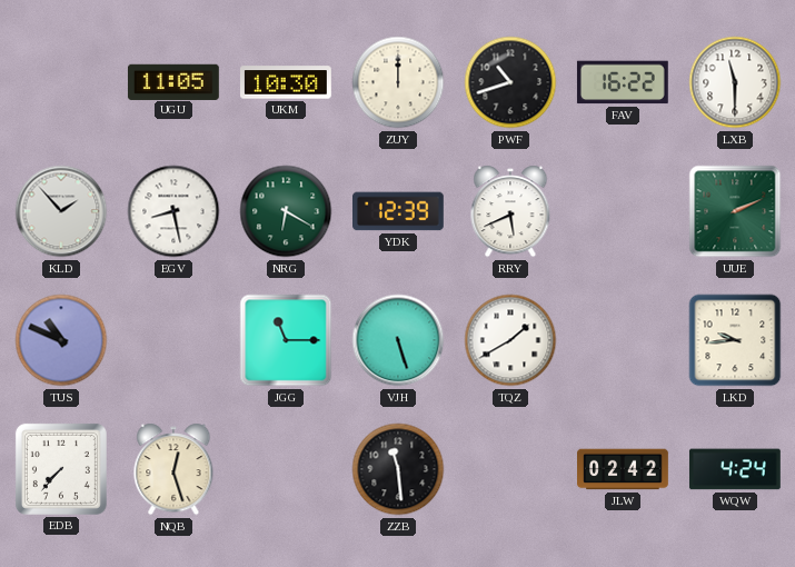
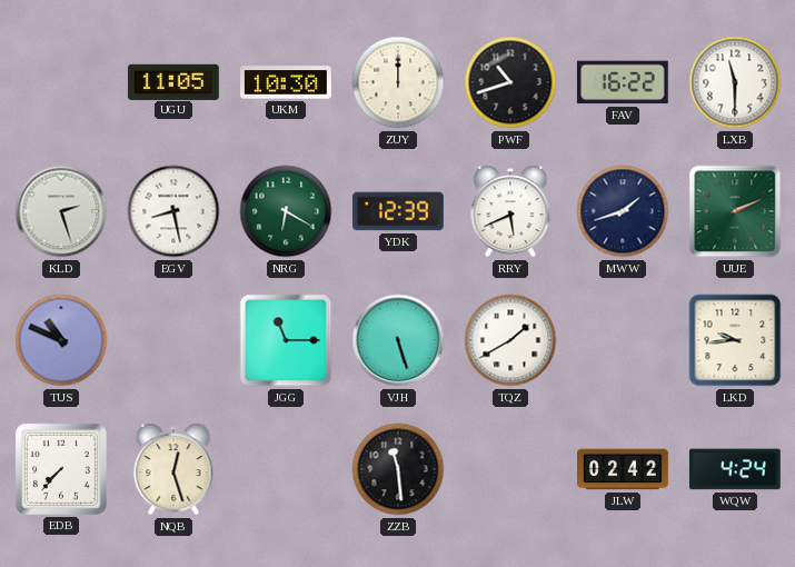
KLD: 1:53 -> 2:27 (61, 211)
MWW: none -> 1:42 (623, 211)
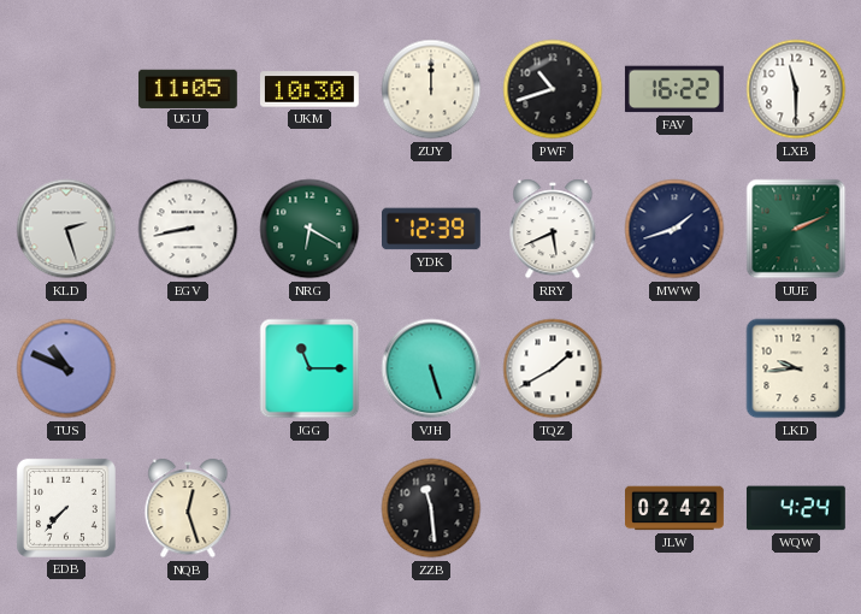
EGV: 8:28 -> 8:43 (188, 229)
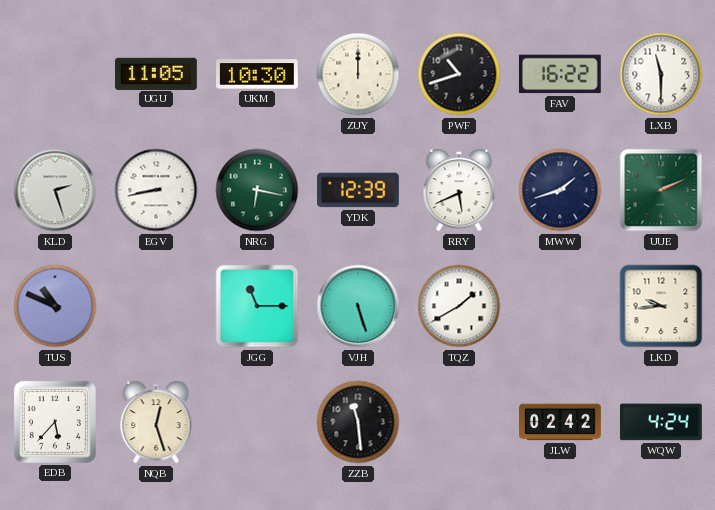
NRG: 6:20 -> 6:17 (257, 190)
EDB: 7:37 -> 5:37 (55, 422)
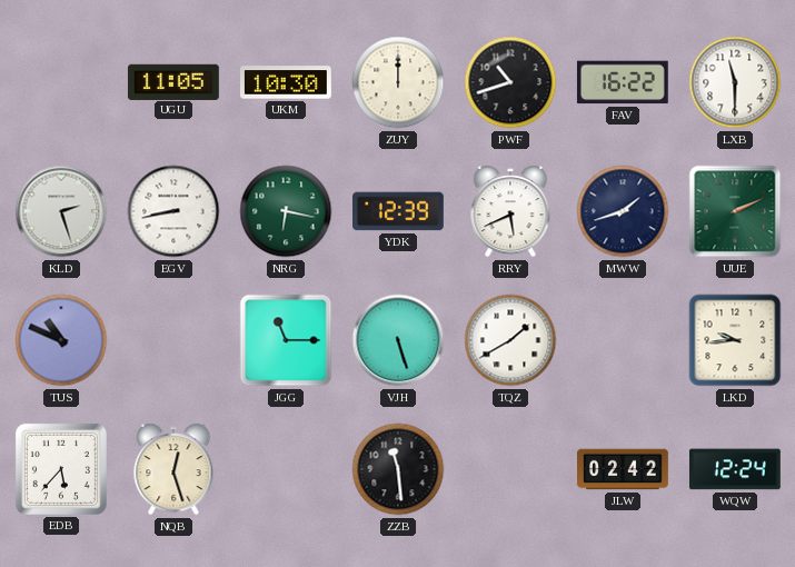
WQW: 4:24 -> 12:24 (735, 469)
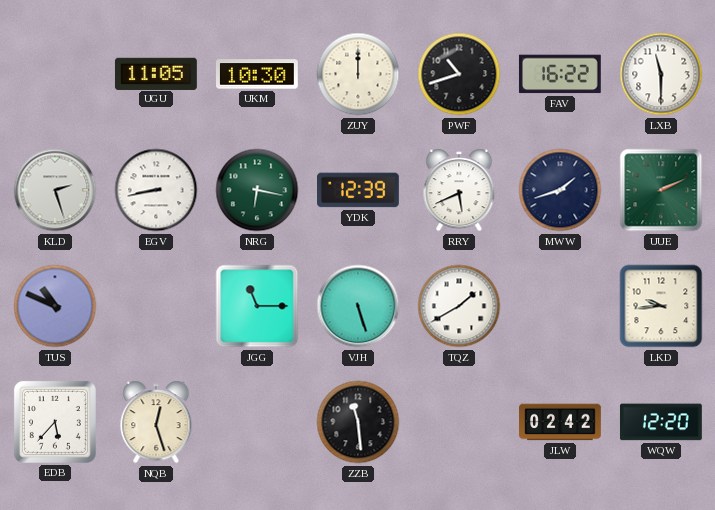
WQW: 12:24 -> 12:20 (661, 422)
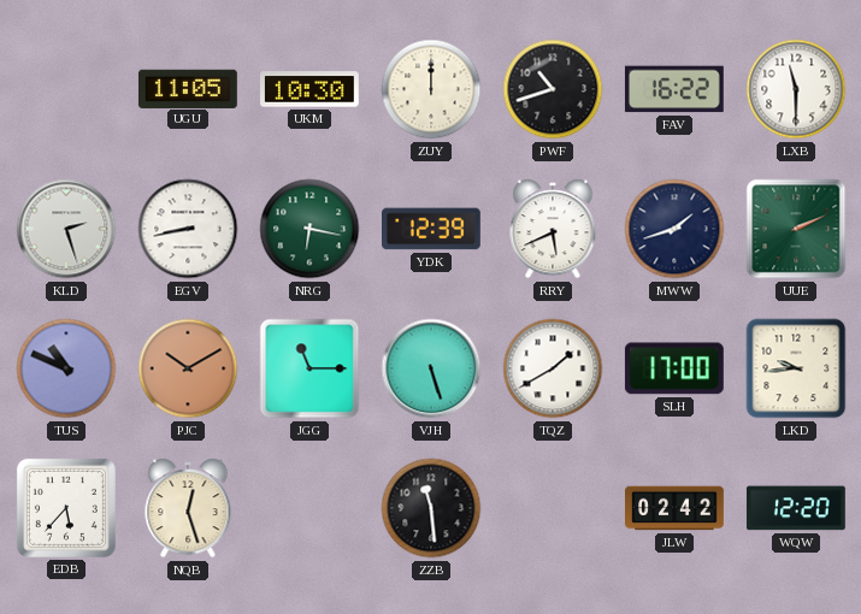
PJC: none -> 10:10 (188, 368)
SLH: none -> 17:00 (674, 368)
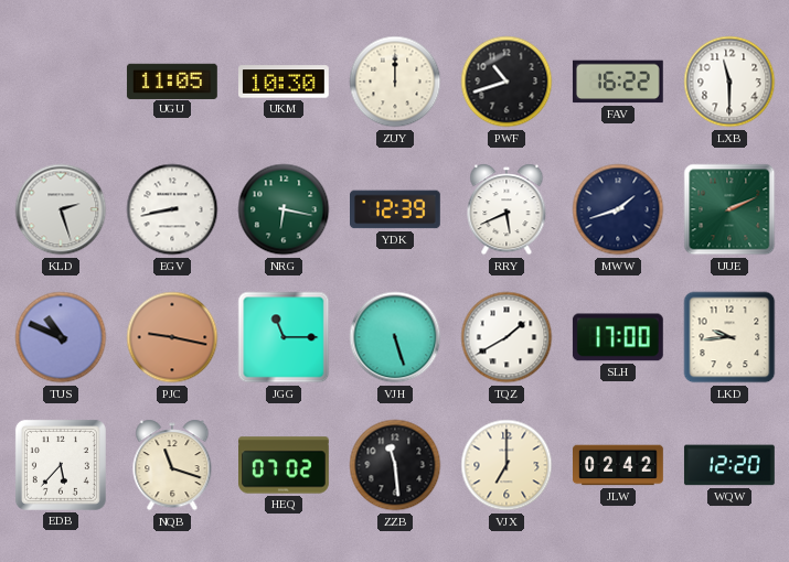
PJC: 10:10 -> 9:17 (172, 337)
NQB: 12:27 -> 11:18 (172, 465)
HEQ: none -> 07:02 (285, 465)
VJX: none -> 7:00 (507, 465)
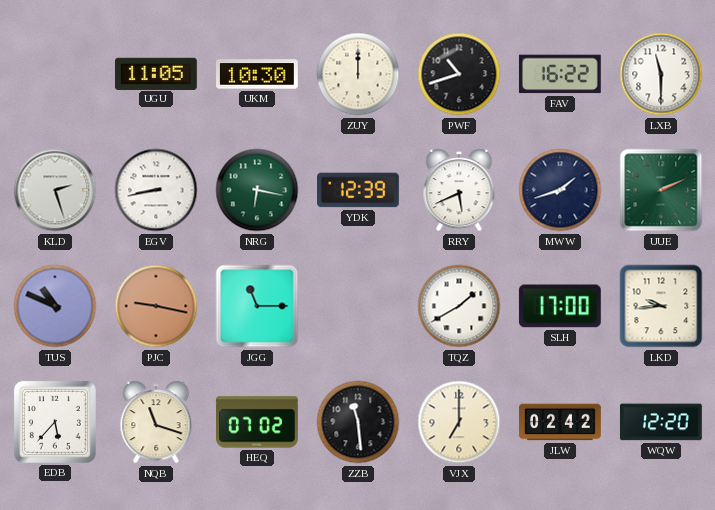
VJH: 5:27 -> none (395, 337)
